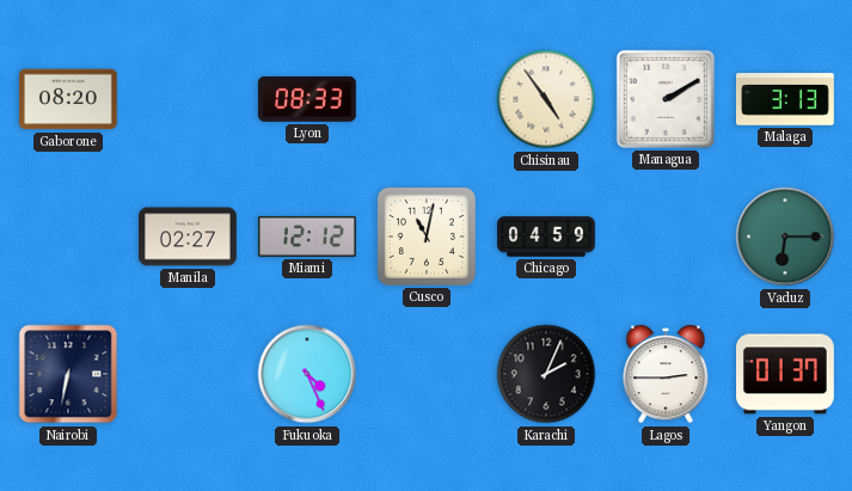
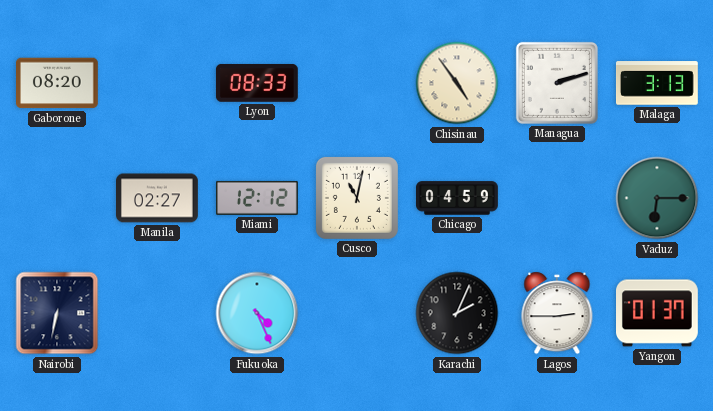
Managua: 2:10 -> 2:12 (557, 83)
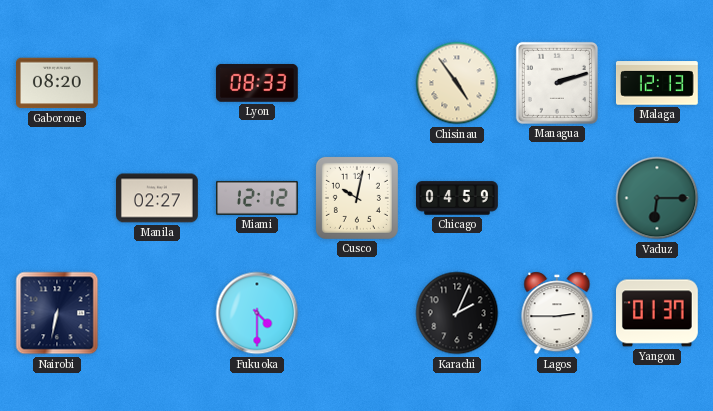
Malaga: 3:13 -> 12:13 (657, 83)
Cusco: 11:02 -> 10:02 (357, 198)
Fukuoka: 4:26 -> 4:30 (257, 313)
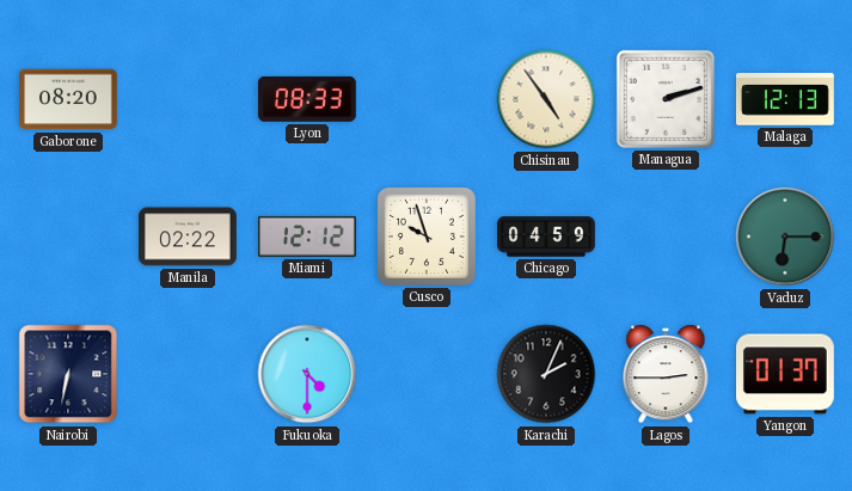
Manila: 02:27 -> 02:22 (189, 237)
Cusco: 10:02 -> 9:57 (427, 237)
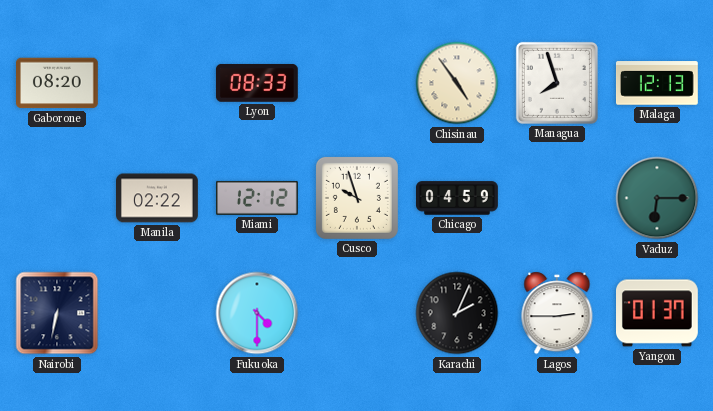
Managua: 2:12 -> 7:57 (557, 83)
